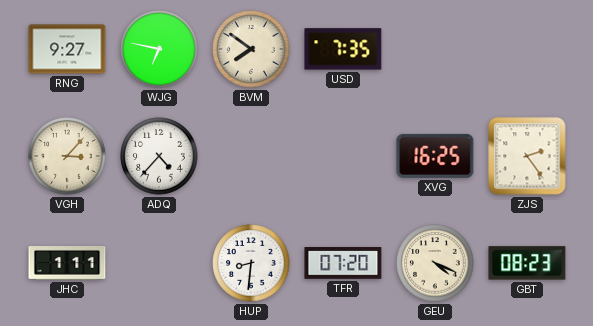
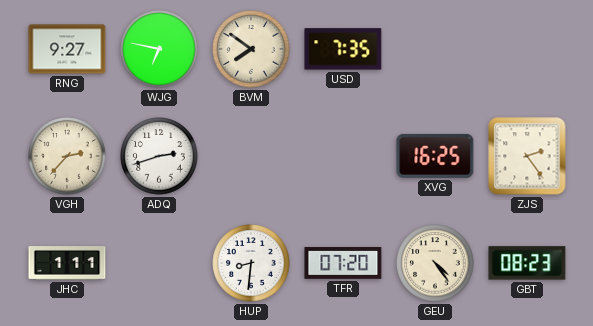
VGH: 3:07 -> 2:37 (67, 156)
ADQ: 4:37 -> 2:42 (159, 156)
GEU: 4:19 -> 4:24 (435, 263)
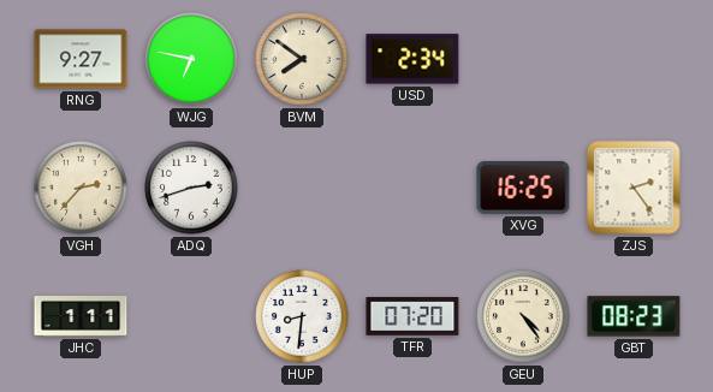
USD: 7:35 -> 2:34 (412, 59)
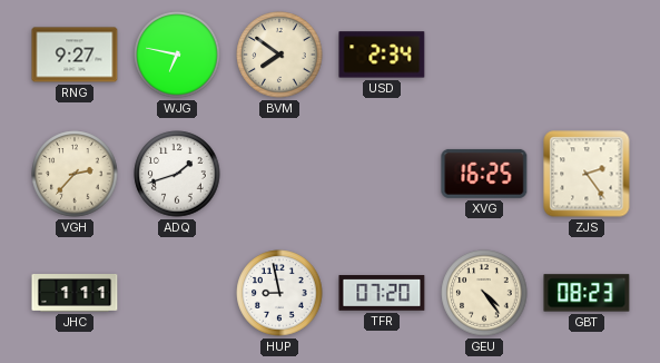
ADQ: 2:42 -> 1:42 (177, 174)
HUP: 8:31 -> 8:58 (279, 293)
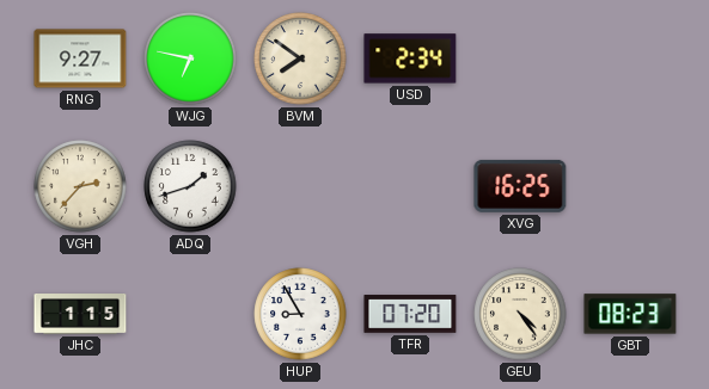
ZJS: 2:24 -> none (587, 174)
JHC: 1:11 -> 1:15 (80, 315)
HUP: 8:58 -> 8:55 (300, 314)
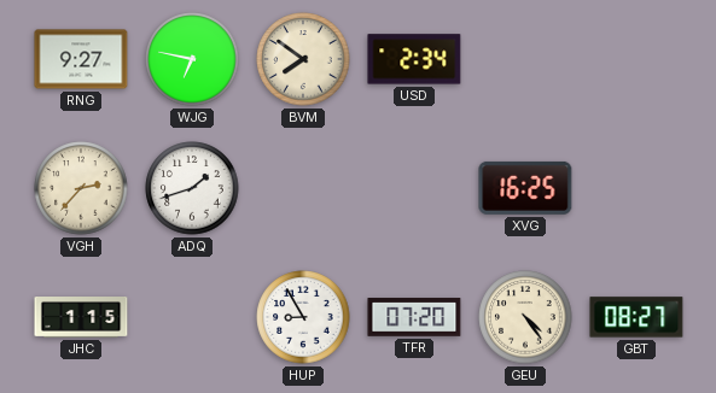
GBT: 08:23 -> 08:27 (636, 317)
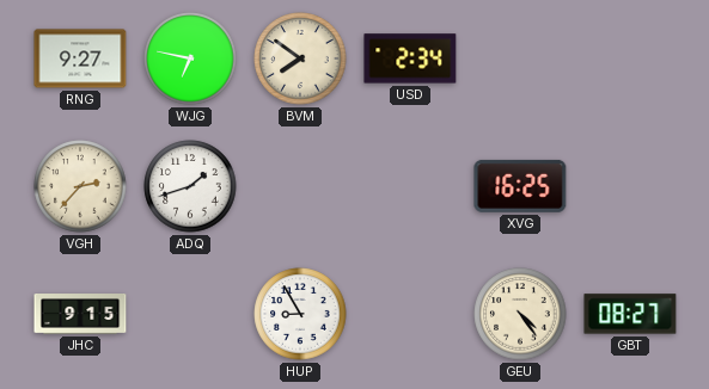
JHC: 1:15 -> 9:15 (80, 315)
TFR: 07:20 -> none (414, 317)
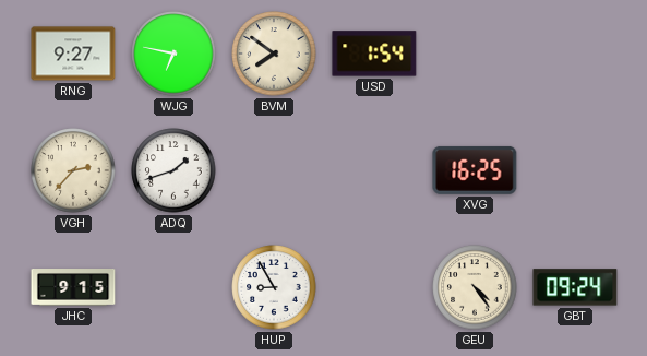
USD: 2:34 -> 1:54 (374, 54)
GBT: 08:27 -> 09:24 (575, 287)
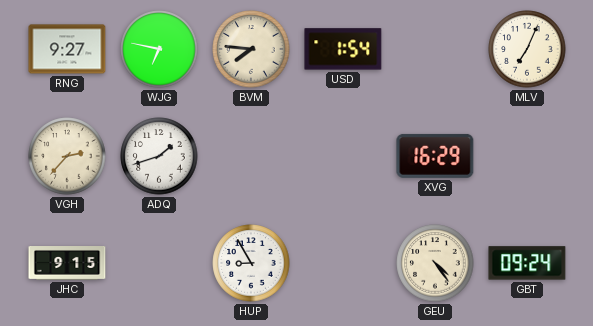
BVM: 7:51 -> 7:46 (251, 49)
MLV: none -> 7:04 (527, 49)
XVG: 16:25 -> 16:29 (435, 156)
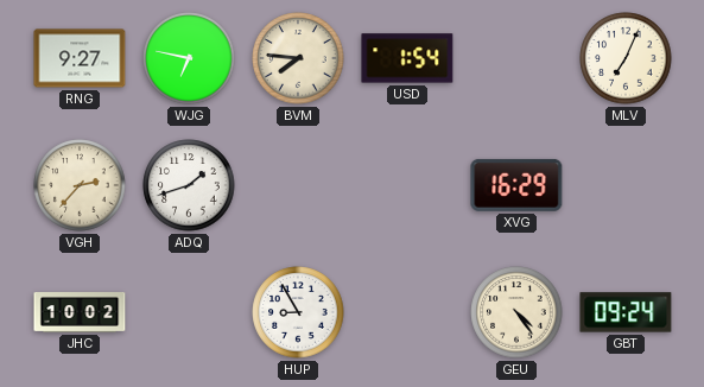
JHC: 9:15 -> 10:02 (80, 313)
